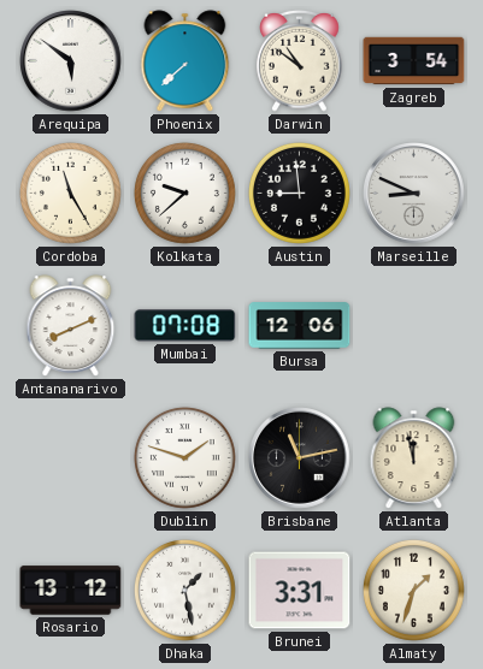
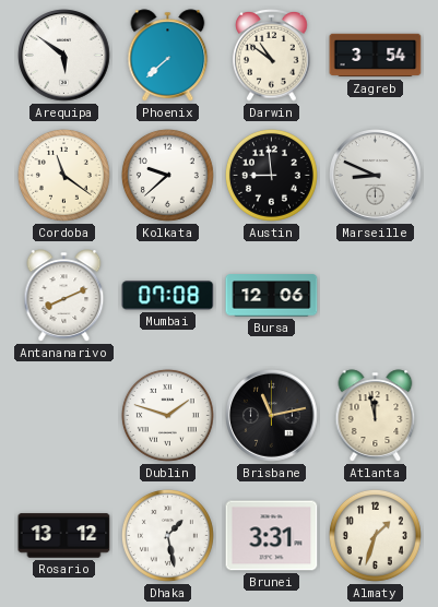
Cordoba: 11:25 -> 11:21 (63, 175)
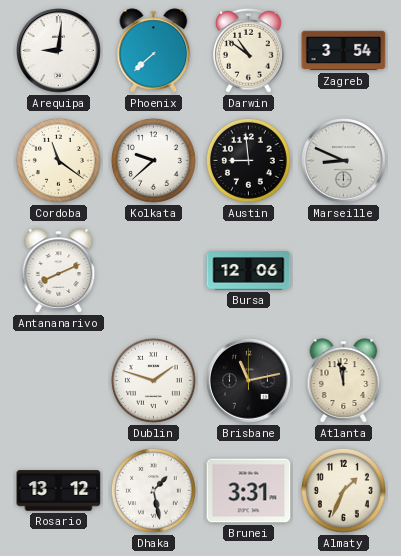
Arequipa: 5:51 -> 9:01 (59, 51)
Mumbai: 07:08 -> none (168, 296)
Almaty: 1:33 -> 1:34 (343, 490)
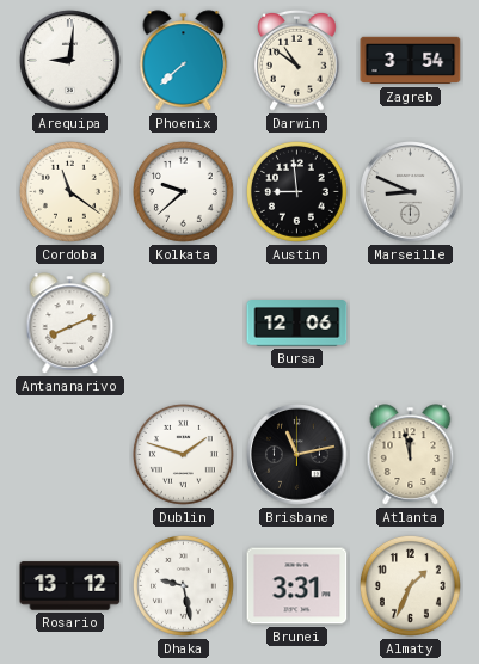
Dhaka: 1:28 -> 9:28 (183, 585)
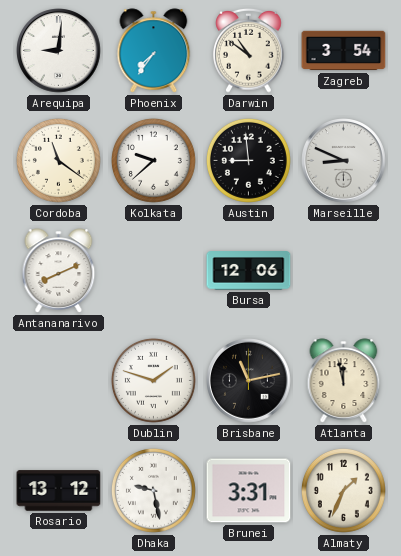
Phoenix: 7:38 -> 7:36 (154, 51)
